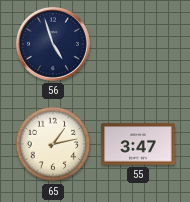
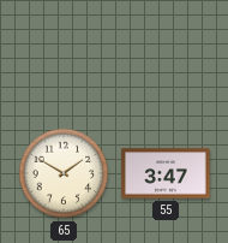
56: 4:57 -> none (53, 44)
65: 1:13 -> 1:50 (64, 173)
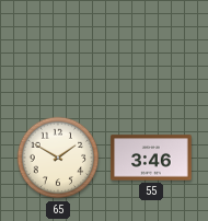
55: 3:47 -> 3:46 (151, 158)
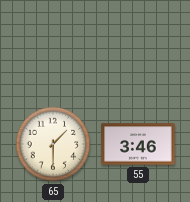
65: 1:50 -> 1:30 (53, 144)
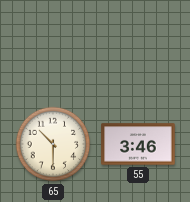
65: 1:30 -> 10:30 (53, 144)
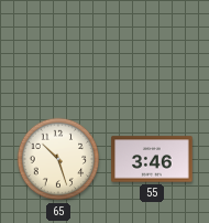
65: 10:30 -> 10:27 (58, 159)
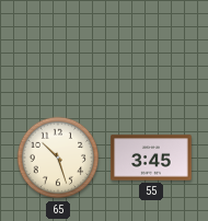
55: 3:46 -> 3:45 (151, 158)
